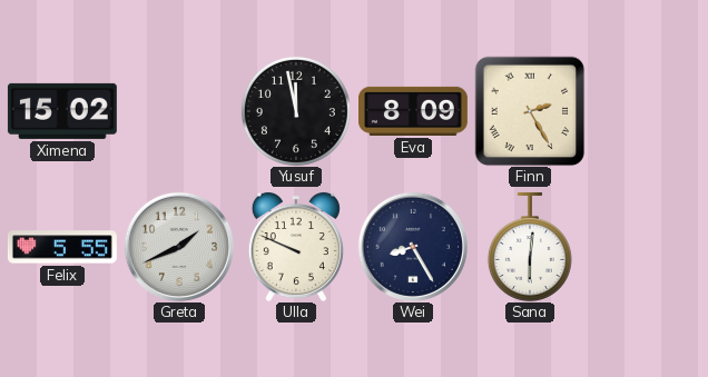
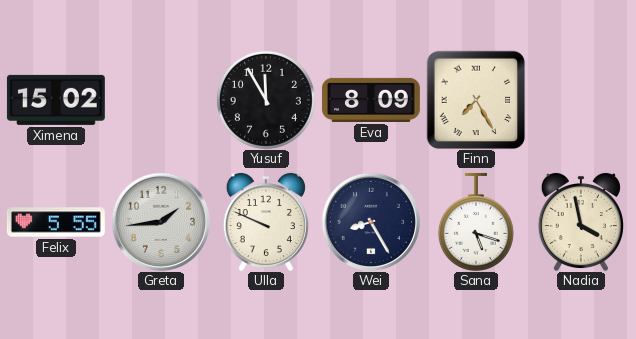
Yusuf: 11:58 -> 11:55 (266, 100)
Finn: 2:25 -> 7:25 (476, 100)
Greta: 1:41 -> 1:44 (161, 222)
Sana: 6:01 -> 5:18 (476, 222)
Nadia: none -> 3:58 (581, 222)
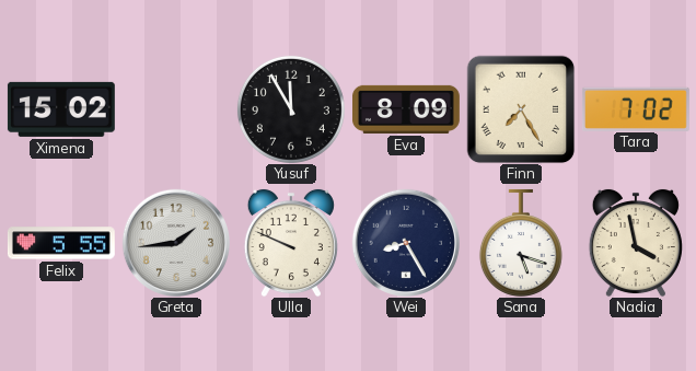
Tara: none -> 7:02 (636, 108)
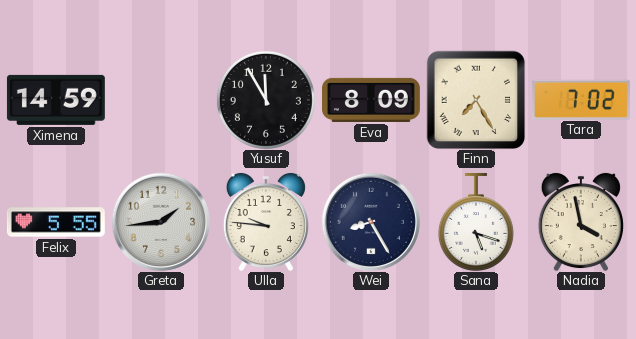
Ximena: 15:02 -> 14:59 (56, 100)
Ulla: 9:49 -> 9:46 (266, 222)
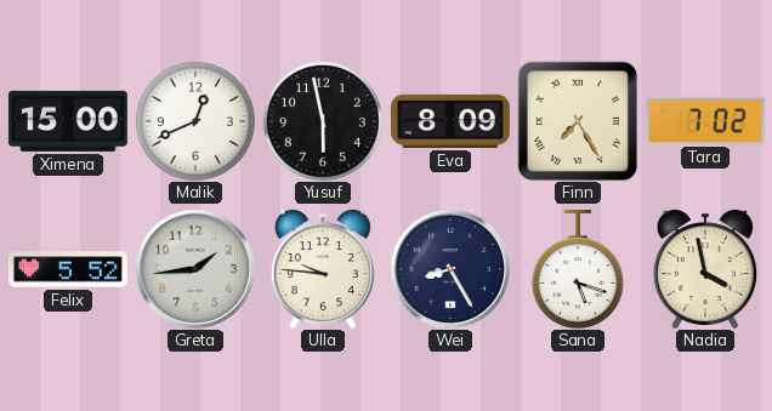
Ximena: 14:59 -> 15:00 (68, 121)
Malik: none -> 12:41 (195, 121)
Yusuf: 11:55 -> 5:58 (323, 121)
Felix: 5:55 -> 5:52 (68, 269)
